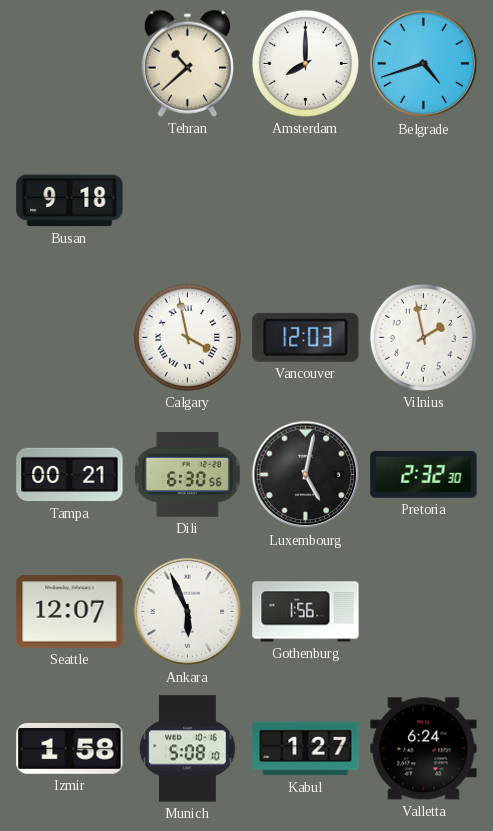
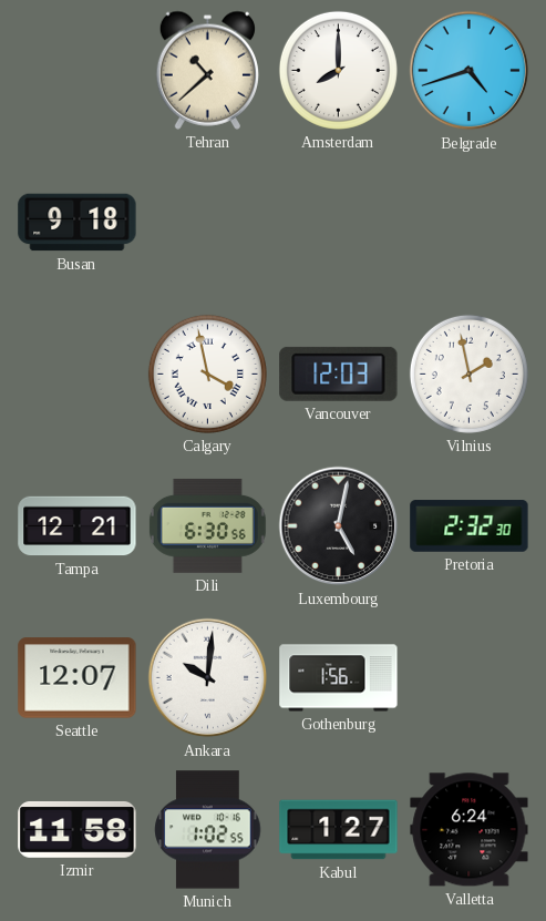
Tampa: 00:21 -> 12:21 (78, 526)
Ankara: 5:56 -> 10:01 (208, 678)
Izmir: 1:58 -> 11:58 (78, 830)
Munich: 5:08 -> 1:02 (208, 830)
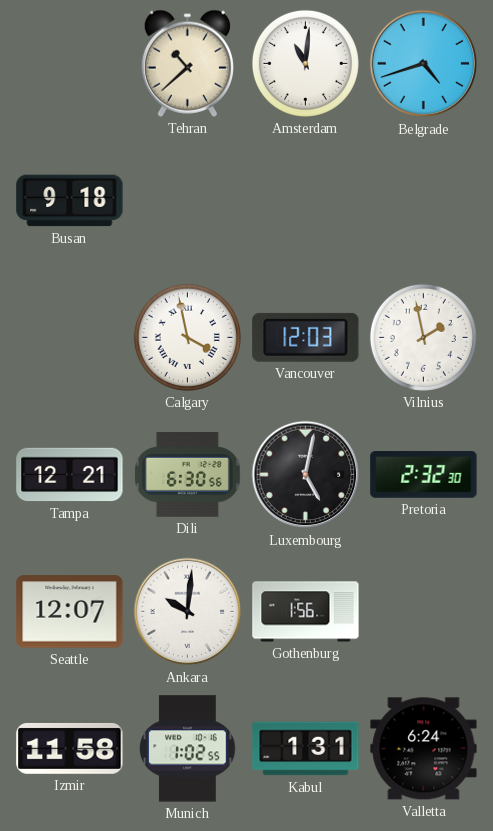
Amsterdam: 8:00 -> 11:01 (305, 63)
Kabul: 1:27 -> 1:31 (306, 749)
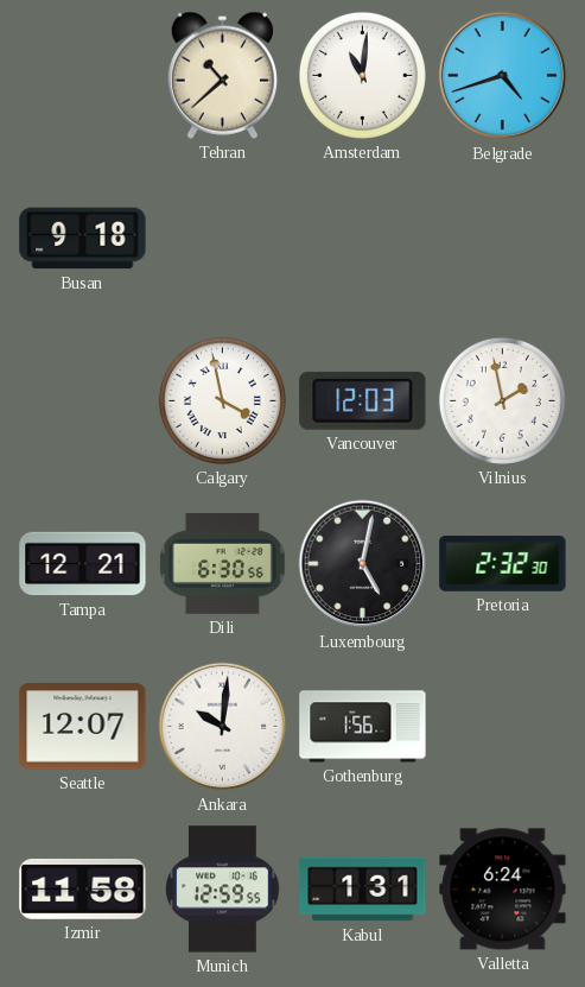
Munich: 1:02 -> 12:59 (223, 890)
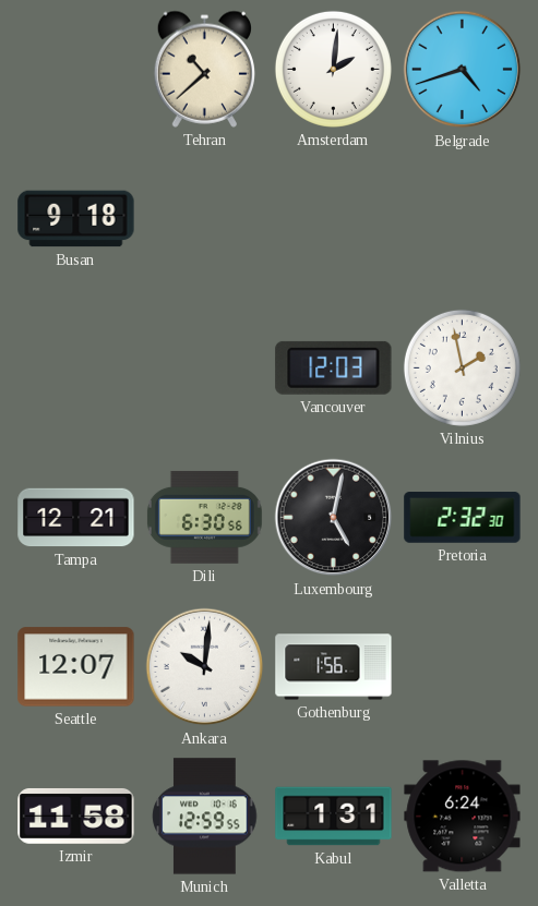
Amsterdam: 11:01 -> 2:01 (333, 69)
Calgary: 3:58 -> none (222, 400)
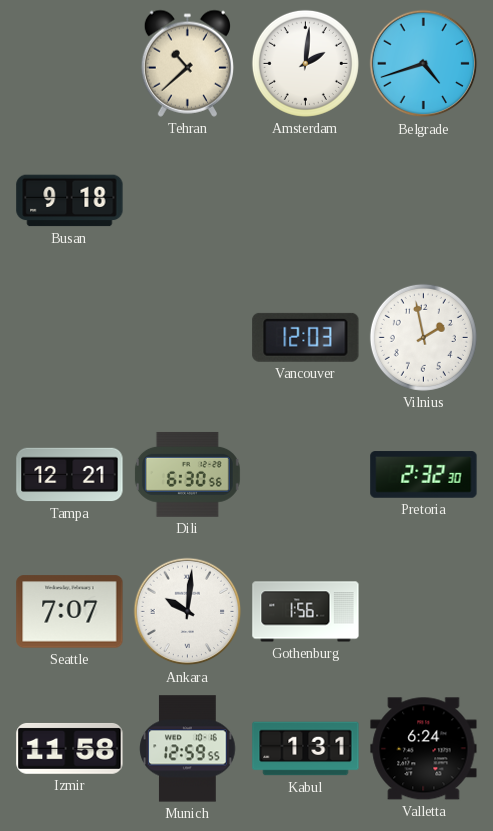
Luxembourg: 5:02 -> none (334, 518)
Seattle: 12:07 -> 7:07 (70, 612)
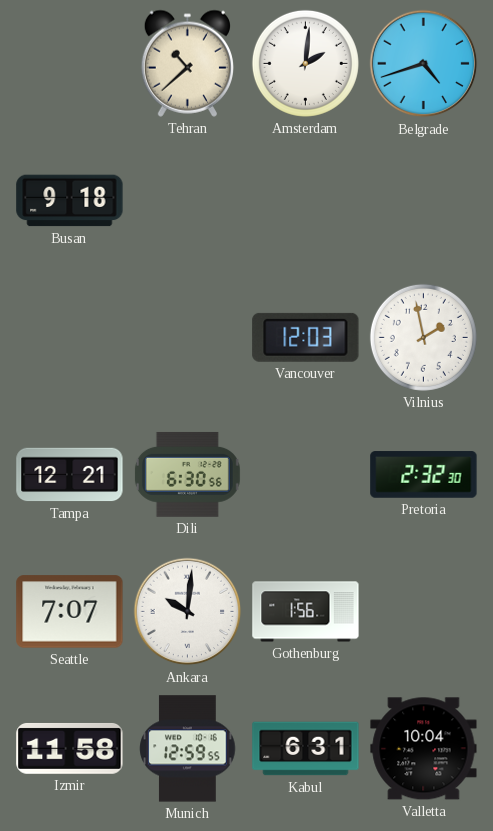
Kabul: 1:31 -> 6:31 (306, 749)
Valletta: 6:24 -> 10:04 (424, 749)
